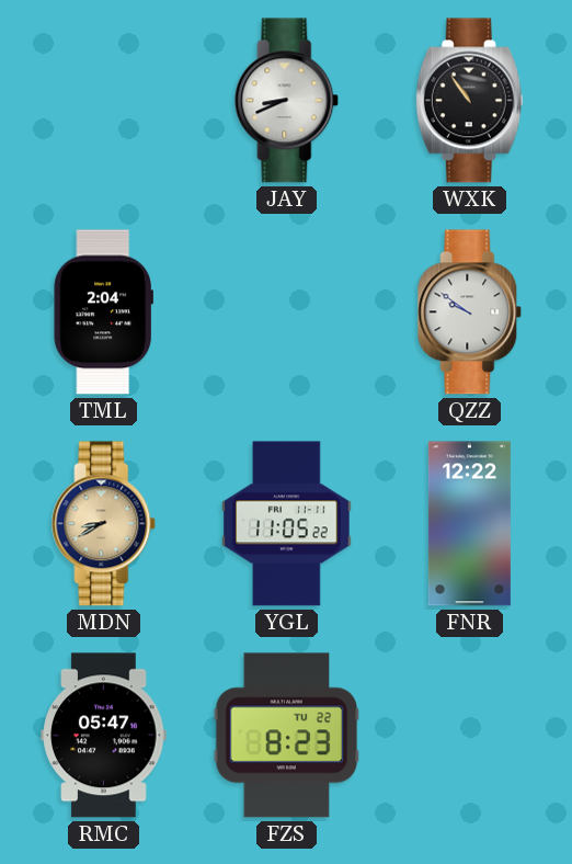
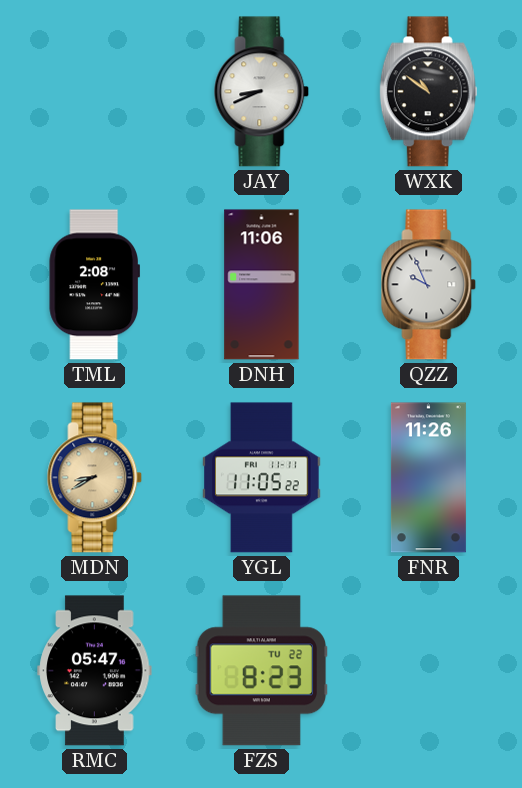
WXK: 10:54 -> 10:51 (428, 92)
TML: 2:04 -> 2:08 (94, 285)
DNH: none -> 11:06 (262, 285)
QZZ: 9:51 -> 9:56 (429, 285)
FNR: 12:22 -> 11:26 (428, 478)
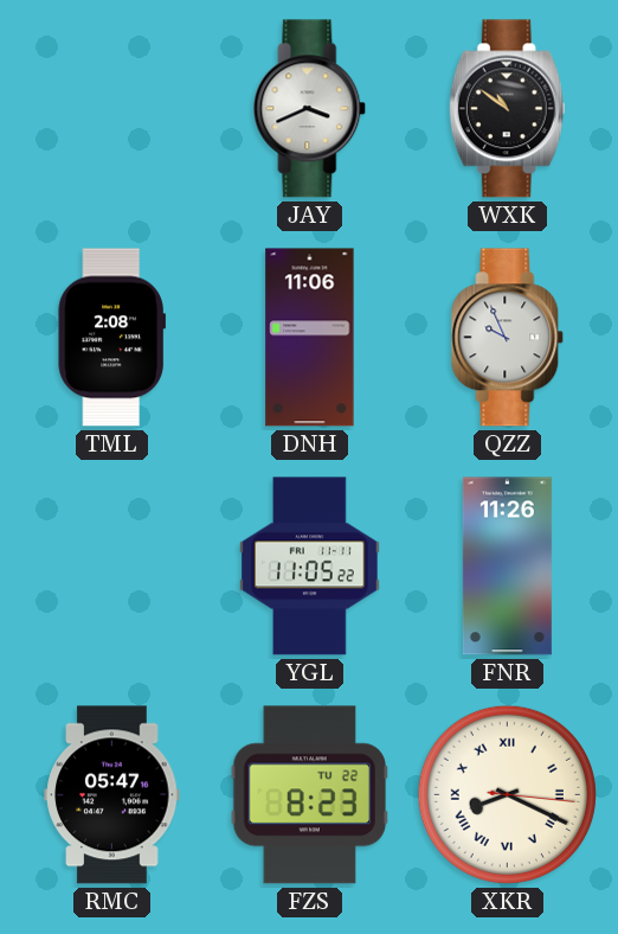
JAY: 8:41 -> 3:41 (310, 109)
MDN: 8:40 -> none (95, 478)
XKR: none -> 8:19 (507, 794)
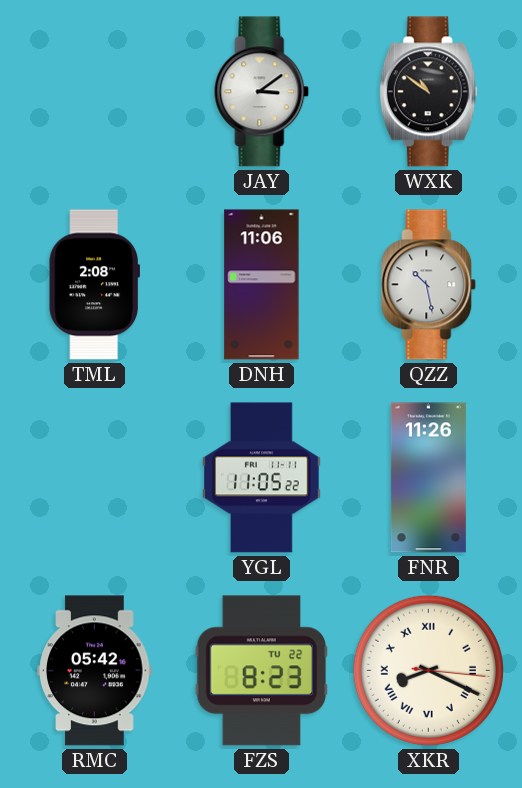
JAY: 3:41 -> 3:09 (262, 92)
QZZ: 9:56 -> 10:28 (429, 285)
RMC: 05:47 -> 05:42 (95, 671)
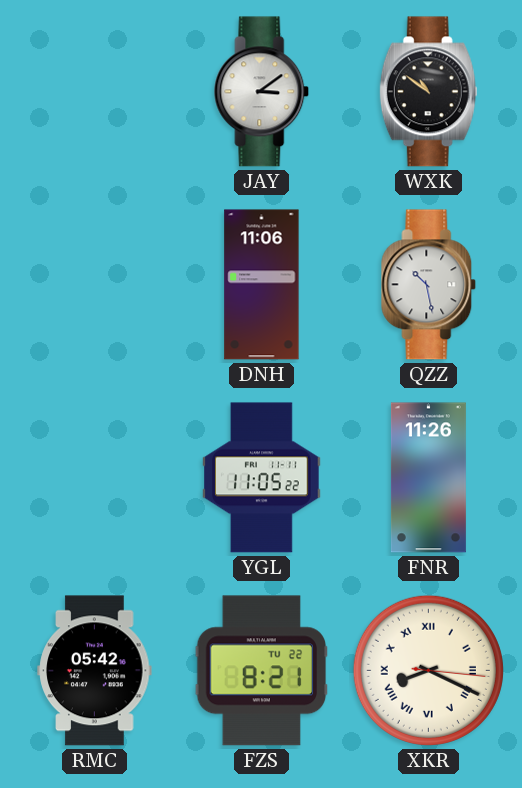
TML: 2:08 -> none (94, 285)
FZS: 8:23 -> 8:21 (262, 671)
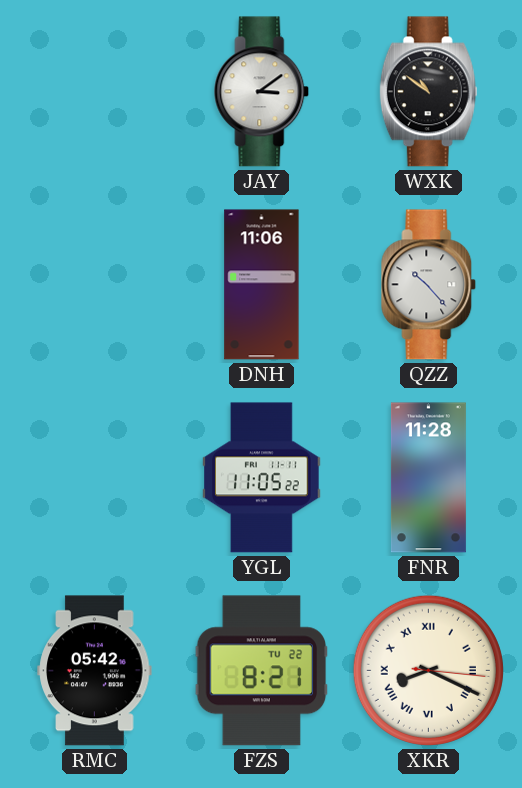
QZZ: 10:28 -> 10:23 (429, 285)
FNR: 11:26 -> 11:28 (428, 478)
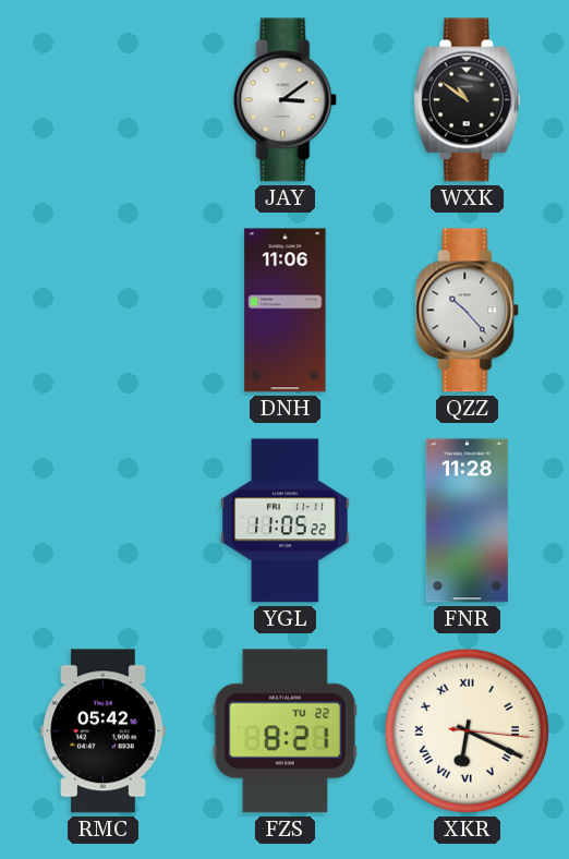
XKR: 8:19 -> 6:19 (467, 730)
